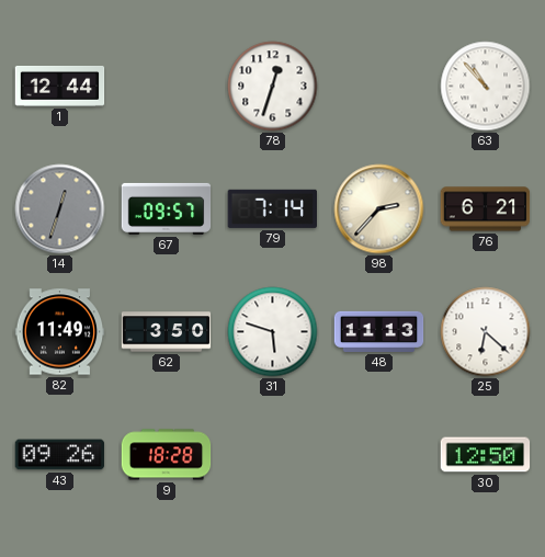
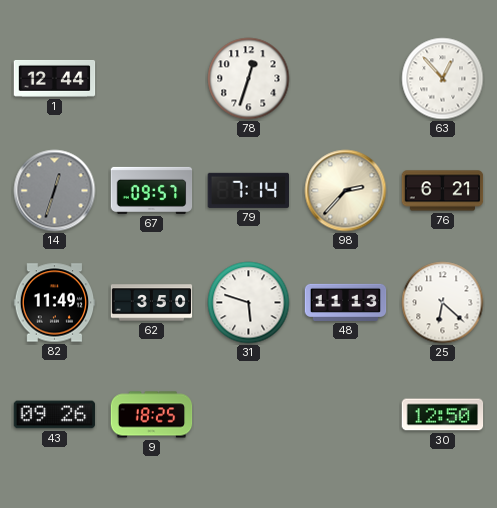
63: 10:53 -> 12:53 (443, 79)
9: 18:28 -> 18:25 (152, 415)
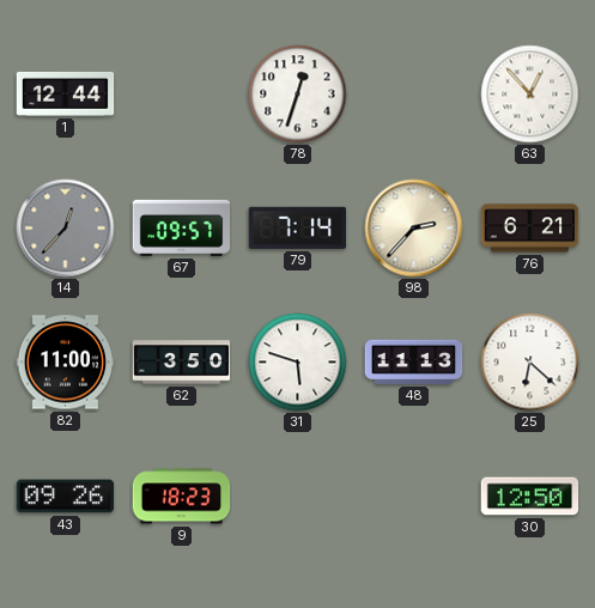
14: 12:33 -> 12:37 (66, 229)
82: 11:49 -> 11:00 (66, 363)
9: 18:25 -> 18:23 (182, 497)
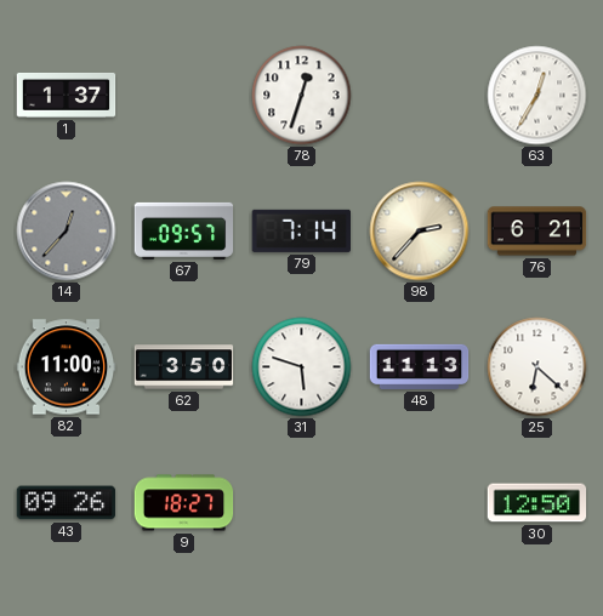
1: 12:44 -> 1:37 (67, 95)
63: 12:53 -> 12:35 (537, 96)
9: 18:23 -> 18:27 (184, 503)
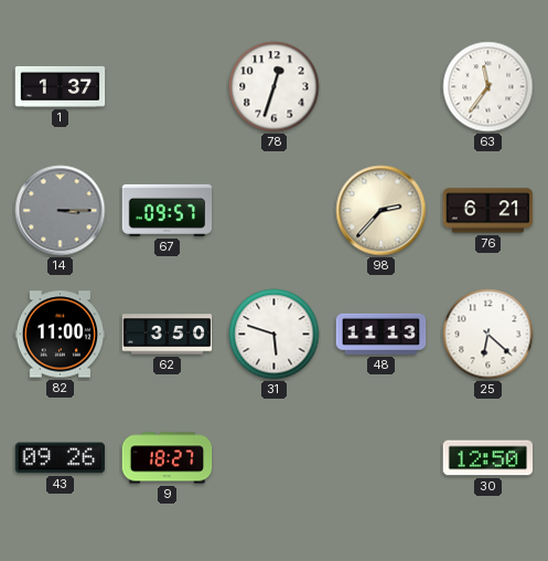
63: 12:35 -> 11:36 (488, 87)
14: 12:37 -> 3:15 (61, 211)
79: 7:14 -> none (301, 230)
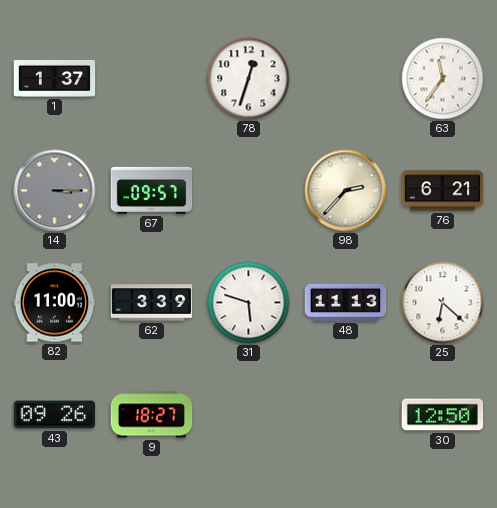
62: 3:50 -> 3:39 (152, 303)
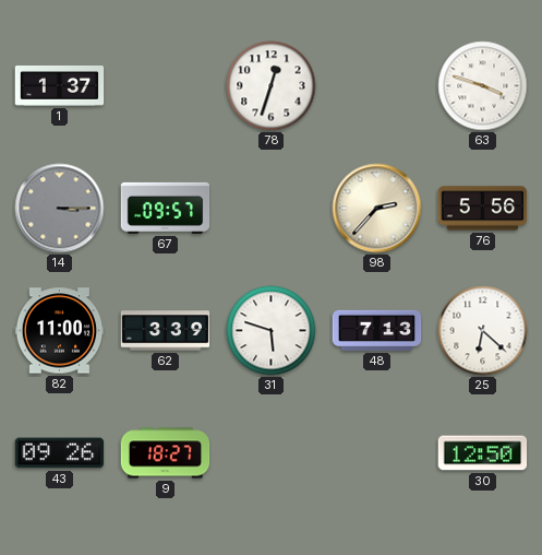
63: 11:36 -> 3:48 (483, 86)
76: 6:21 -> 5:56 (483, 209)
48: 11:13 -> 7:13 (377, 330)
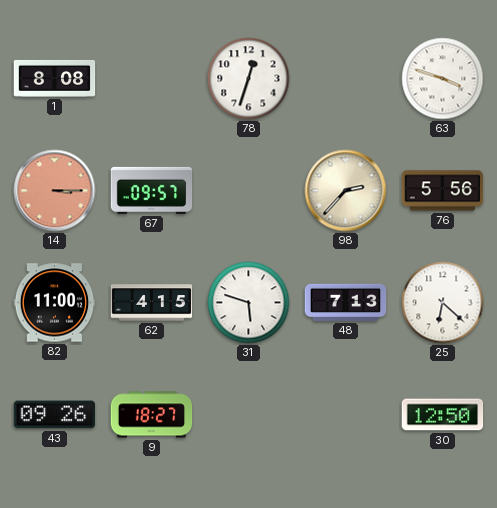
1: 1:37 -> 8:08 (55, 78)
14 dial: grey -> salmon (55, 191)
62: 3:39 -> 4:15 (152, 303)
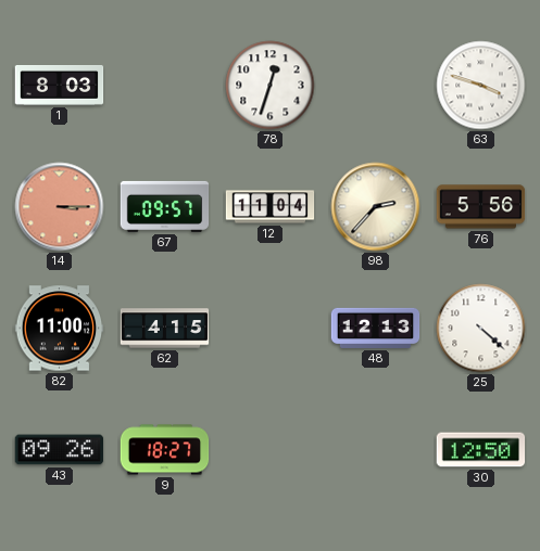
1: 8:08 -> 8:03 (60, 85)
12: none -> 11:04 (271, 207)
31: 5:48 -> none (249, 303)
48: 7:13 -> 12:13 (376, 328)
25: 6:22 -> 4:22 (481, 329)
